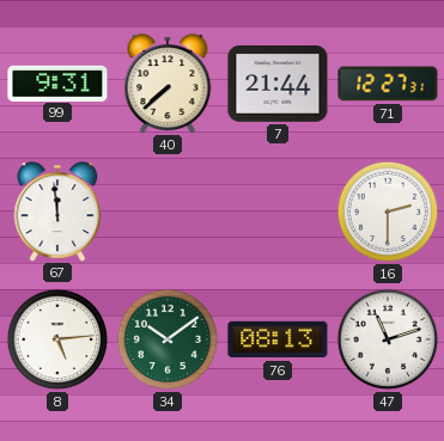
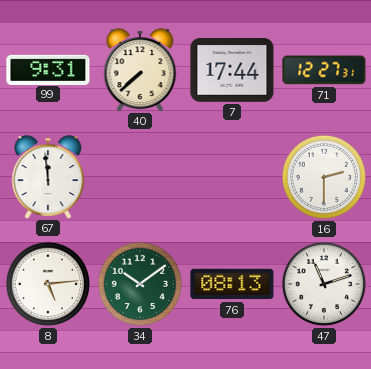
7: 21:44 -> 17:44 (232, 71)
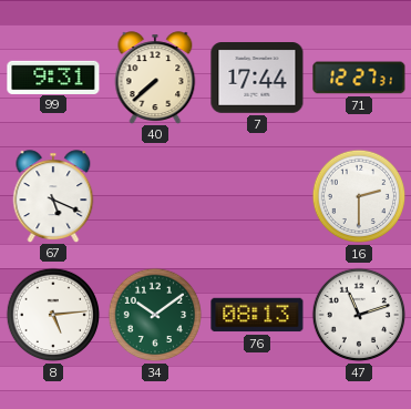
67: 11:59 -> 5:19 (53, 196)
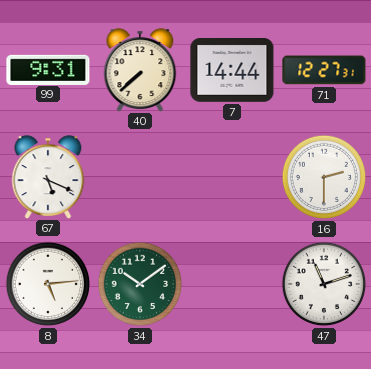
7: 17:44 -> 14:44 (232, 71)
76: 08:13 -> none (257, 315)
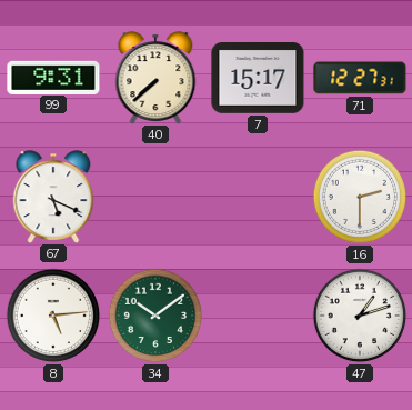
7: 14:44 -> 15:17 (258, 79)
47: 11:12 -> 1:12 (360, 316)
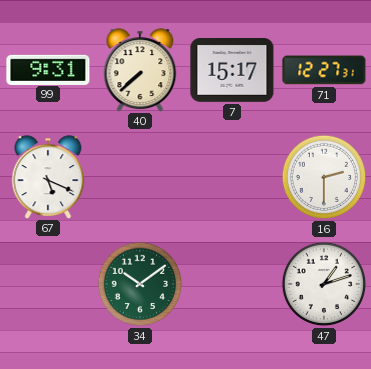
8: 5:14 -> none (53, 316)
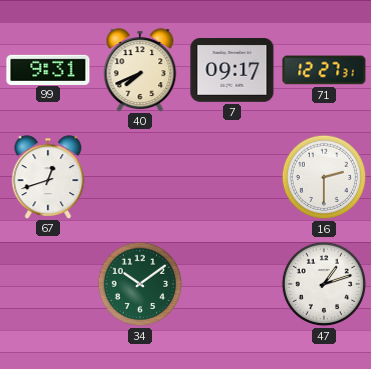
40: 7:38 -> 7:41 (140, 70)
7: 15:17 -> 09:17 (232, 71)
67: 5:19 -> 12:42 (48, 177)
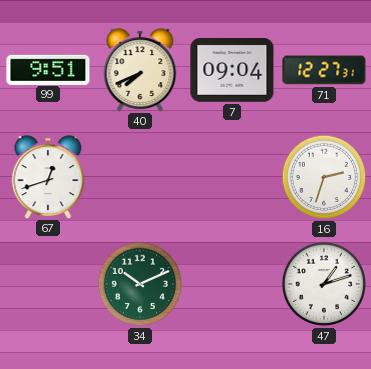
99: 9:31 -> 9:51 (48, 69)
7: 09:17 -> 09:04 (232, 71)
16: 2:30 -> 2:33 (324, 177)
34: 10:09 -> 10:11 (140, 284)
